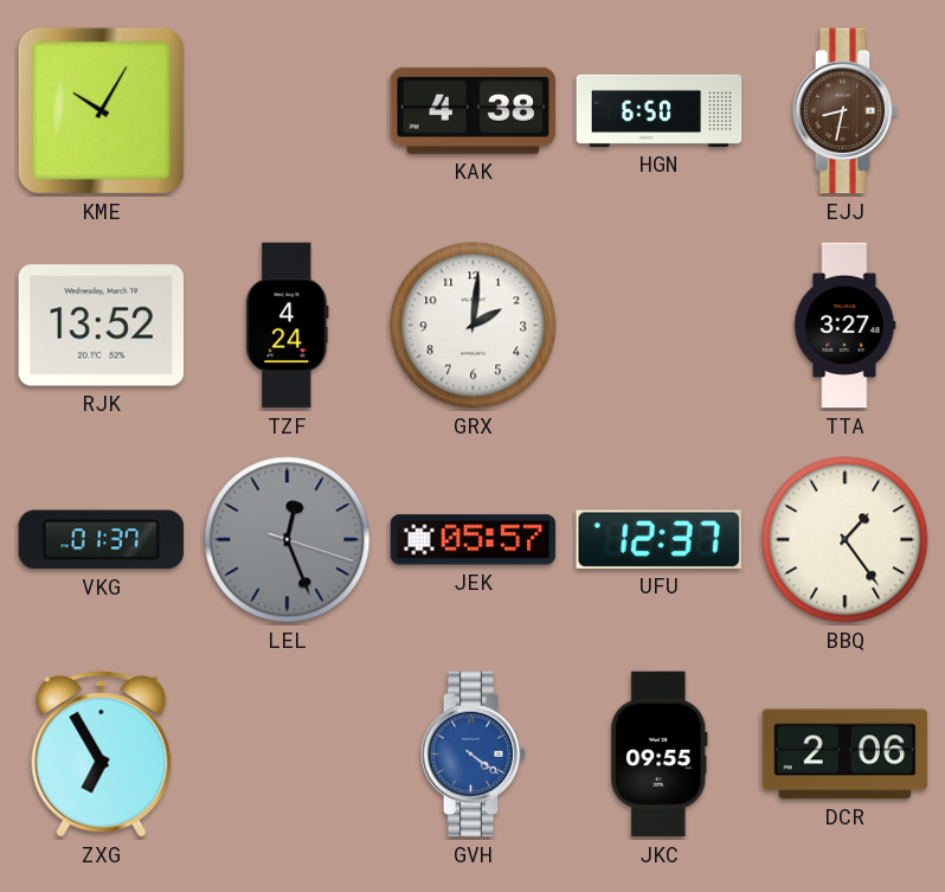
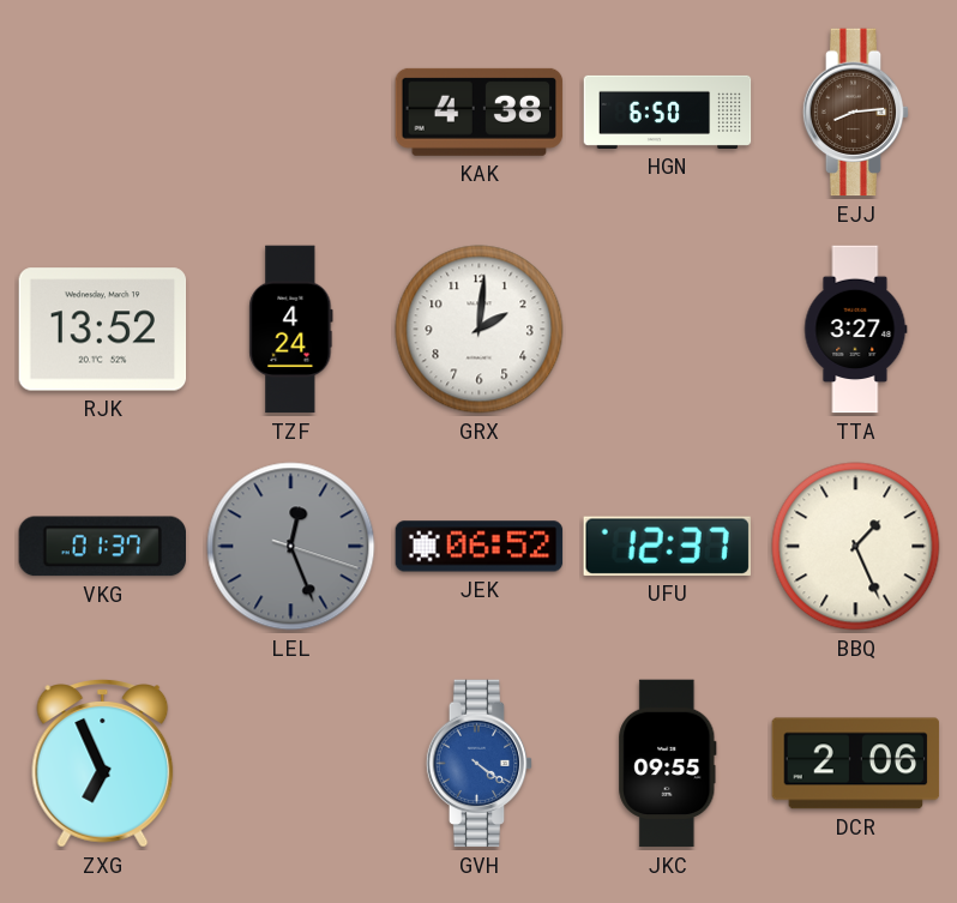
KME: 10:05 -> none (101, 110)
EJJ: 8:32 -> 8:14 (856, 113)
JEK: 05:57 -> 06:52 (480, 547)
BBQ: 1:24 -> 1:26 (856, 547)
ZXG: 6:55 -> 6:56 (103, 764)
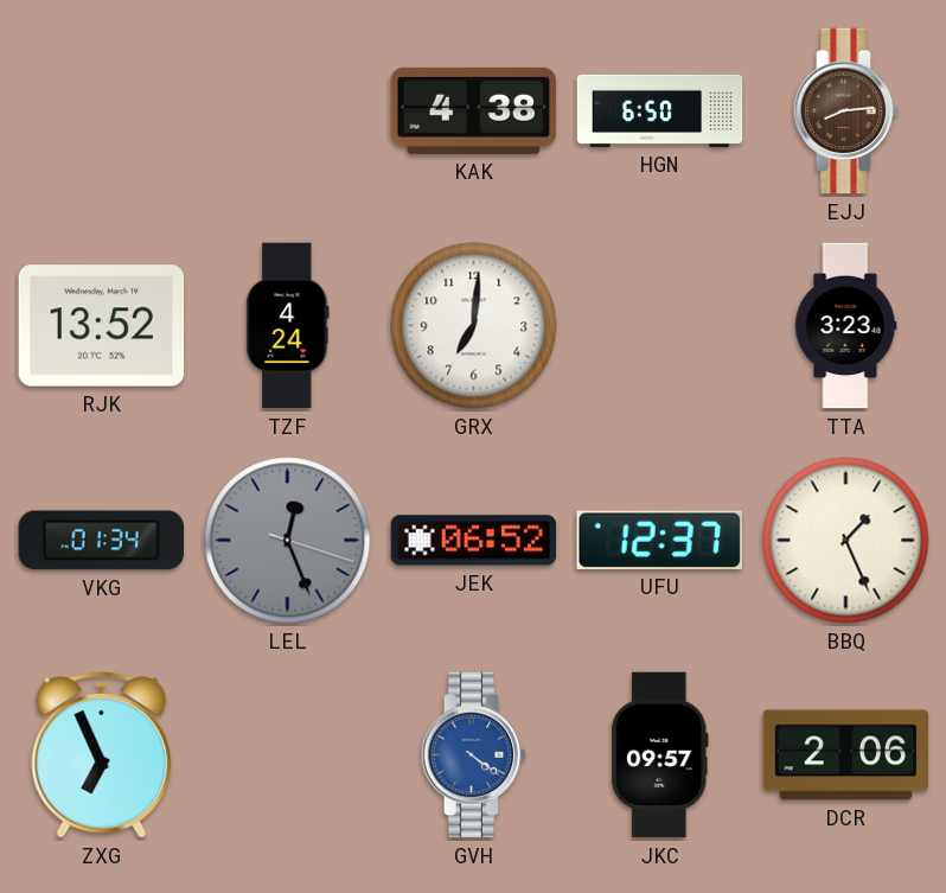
GRX: 2:01 -> 7:01 (474, 326)
TTA: 3:27 -> 3:23 (846, 326)
VKG: 01:37 -> 01:34 (101, 541)
JKC: 09:55 -> 09:57 (660, 755)
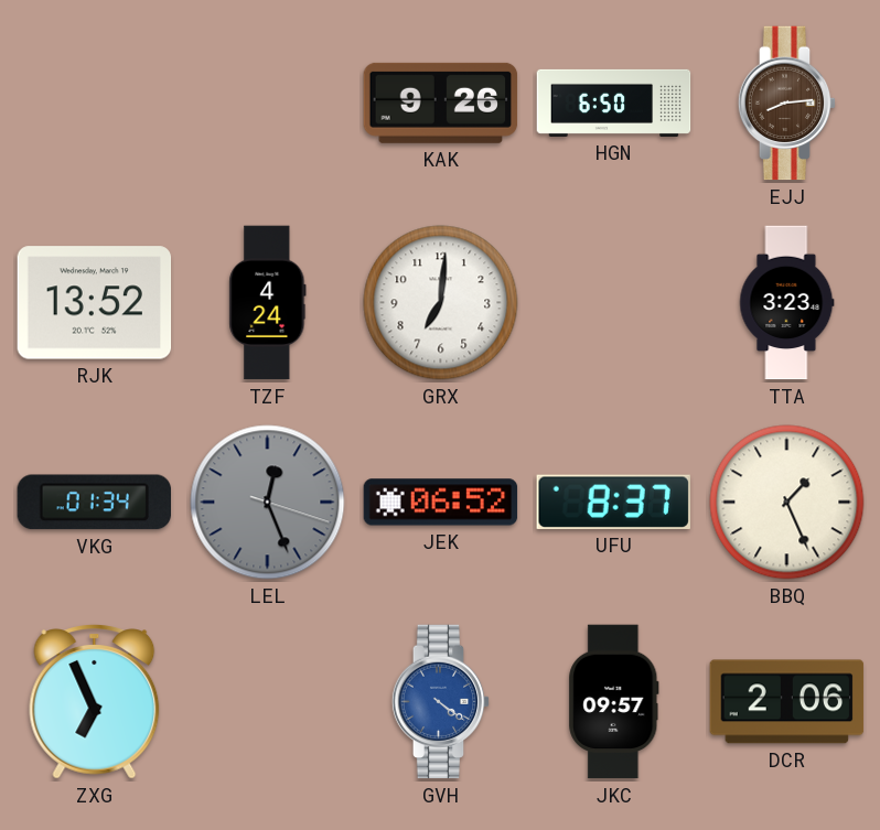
KAK: 4:38 -> 9:26 (441, 103)
UFU: 12:37 -> 8:37 (613, 502)
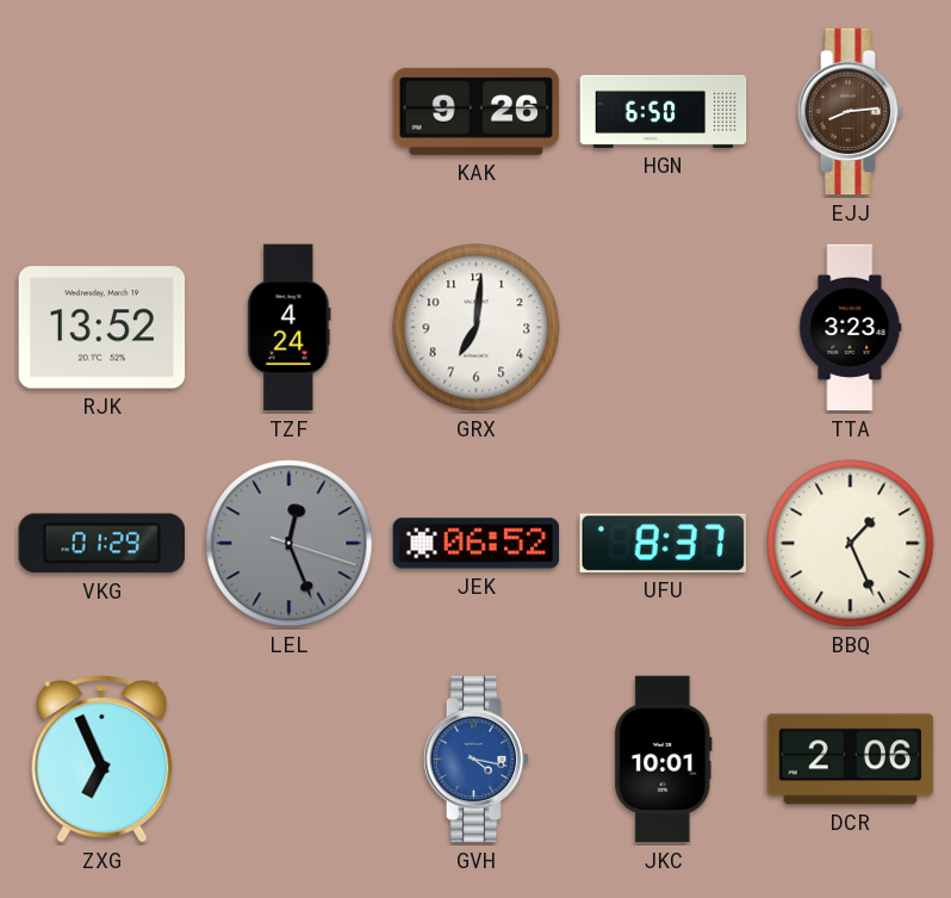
VKG: 01:34 -> 01:29 (101, 544)
GVH: 4:21 -> 4:17 (477, 760)
JKC: 09:57 -> 10:01 (664, 760)
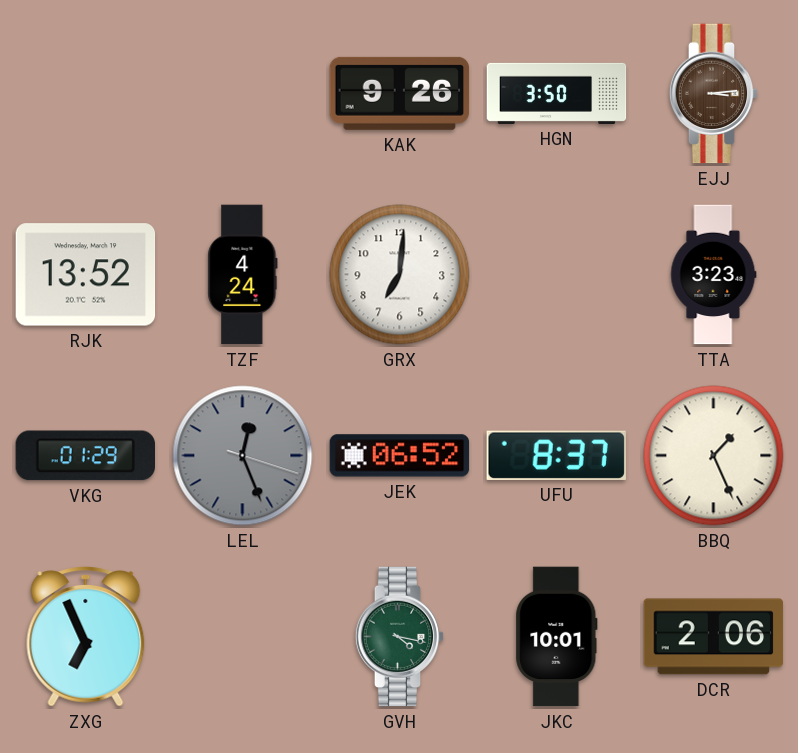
HGN: 6:50 -> 3:50 (557, 93)
EJJ: 8:14 -> 3:14 (714, 94)
GVH dial: blue -> green (400, 637)
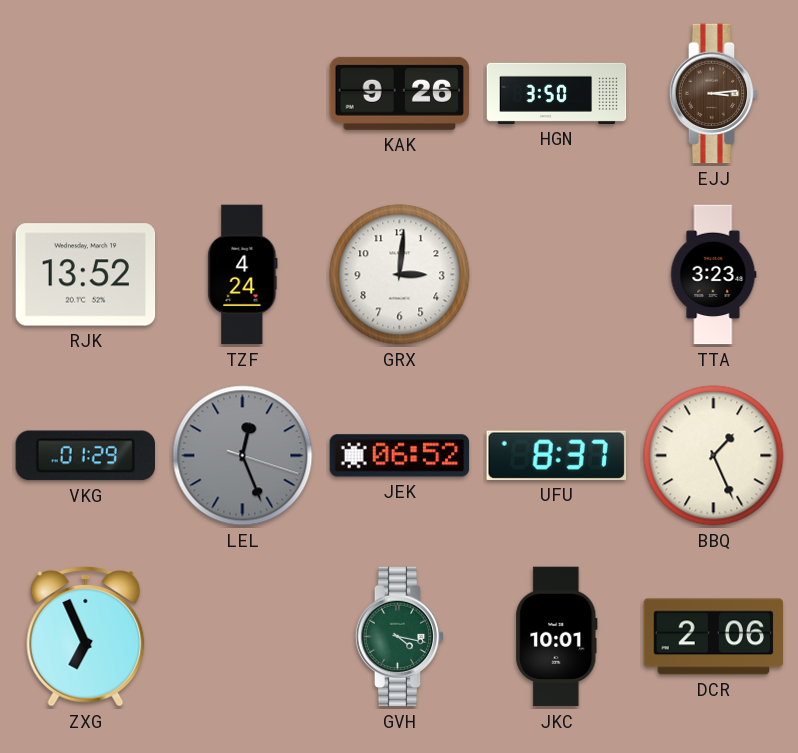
GRX: 7:01 -> 3:01 (400, 275)
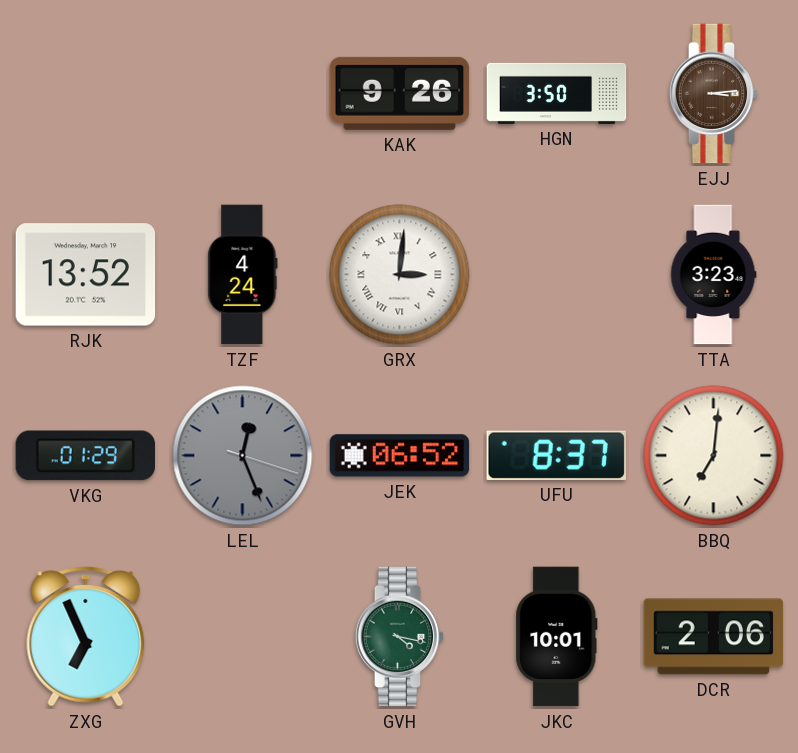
GRX numerals: Arabic -> Roman (400, 275)
BBQ: 1:26 -> 7:01 (714, 456)
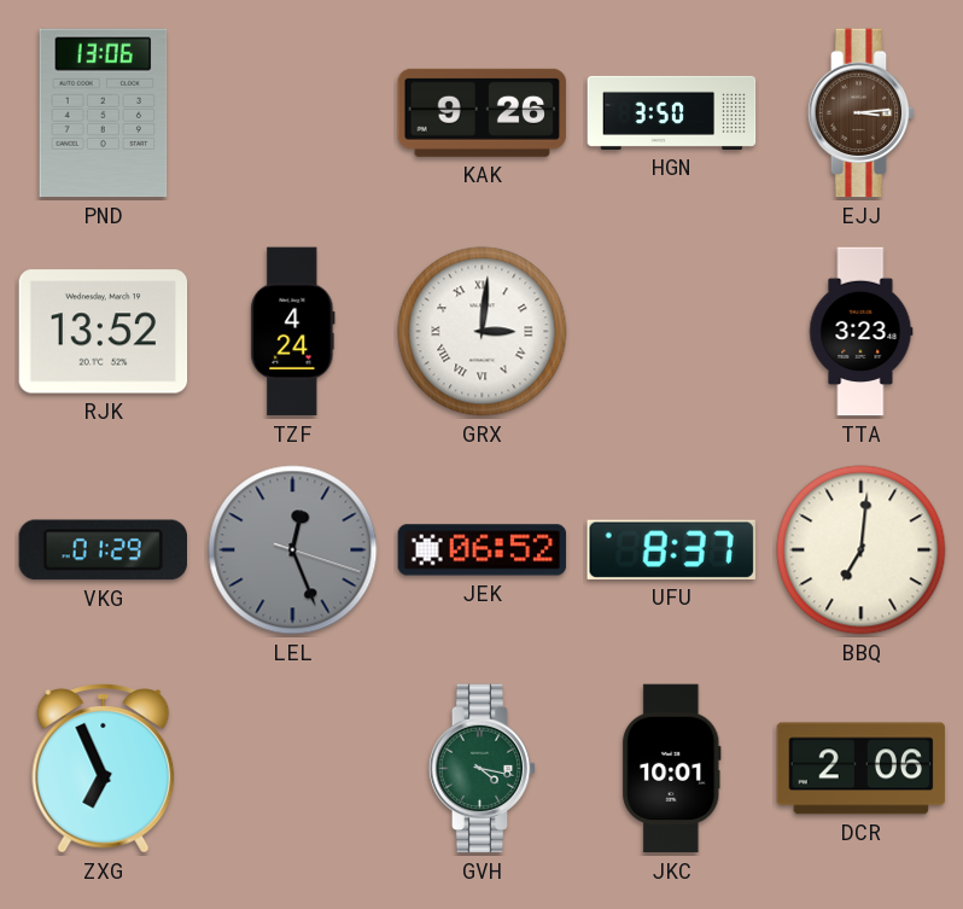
PND: none -> 13:06 (104, 113)
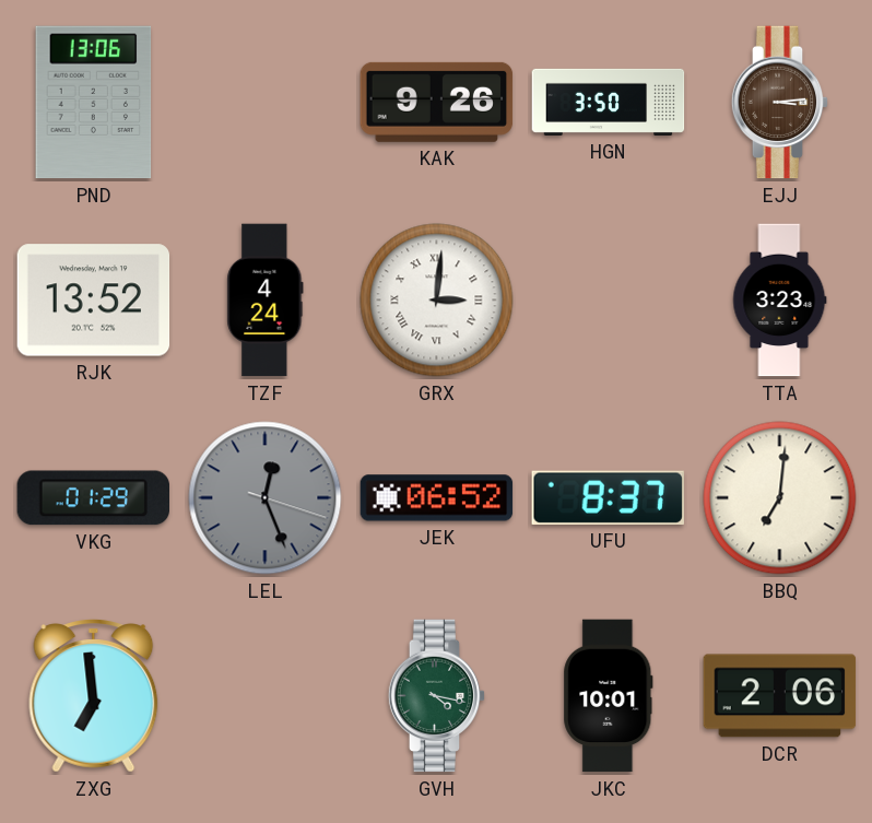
ZXG: 6:56 -> 6:59 (94, 696)
